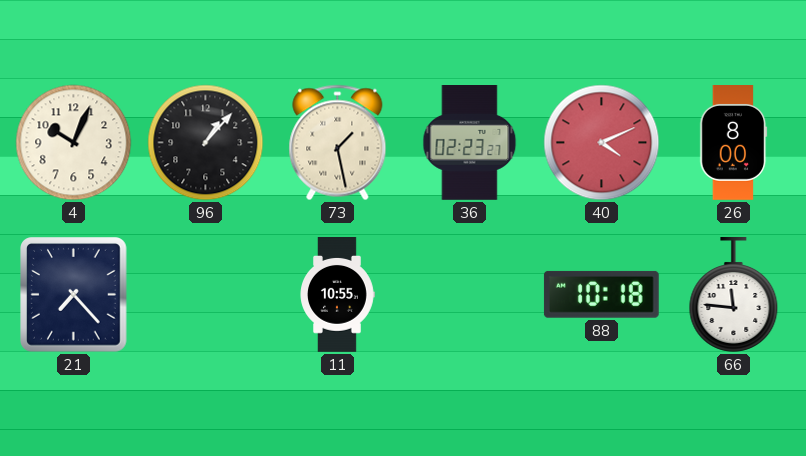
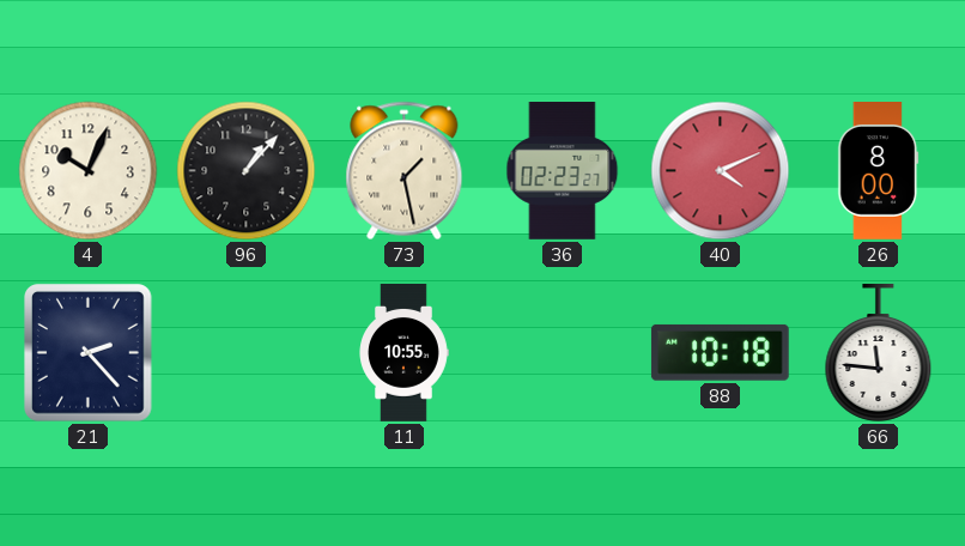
21: 7:23 -> 2:23 (89, 353)
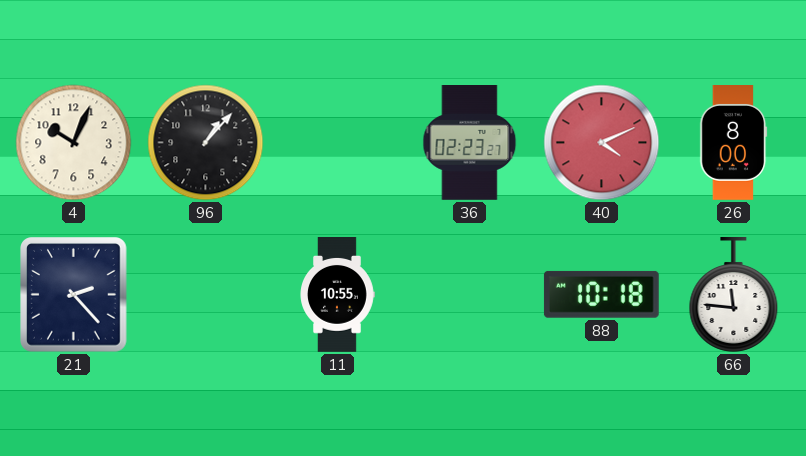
73: 1:28 -> none (405, 171)
